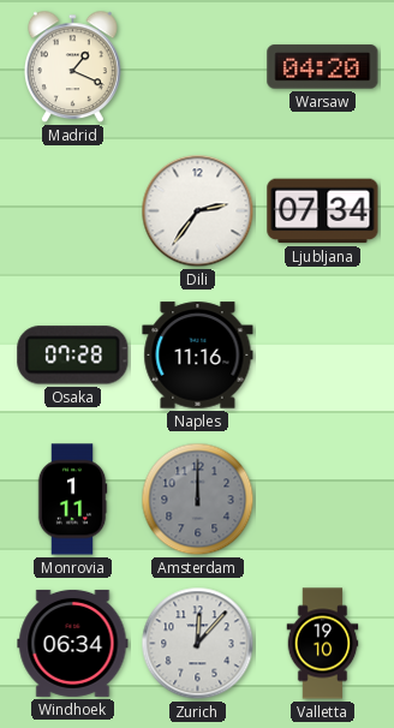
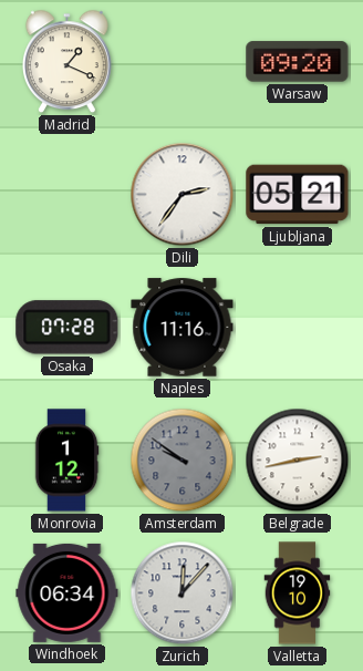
Warsaw: 04:20 -> 09:20 (298, 62)
Ljubljana: 07:34 -> 05:21 (298, 195)
Monrovia: 1:11 -> 1:12 (66, 461)
Amsterdam: 12:00 -> 9:51 (183, 461)
Belgrade: none -> 2:43 (298, 461)
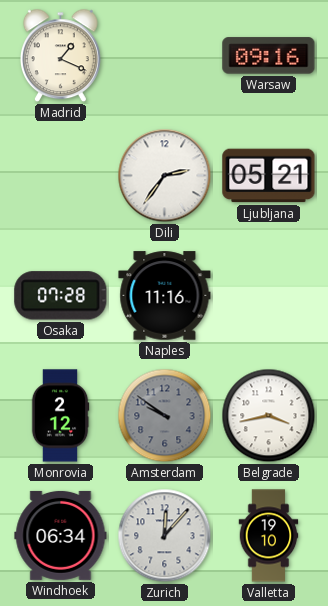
Warsaw: 09:20 -> 09:16 (269, 56)
Monrovia: 1:12 -> 2:12 (60, 416)
Belgrade: 2:43 -> 3:43 (269, 416)
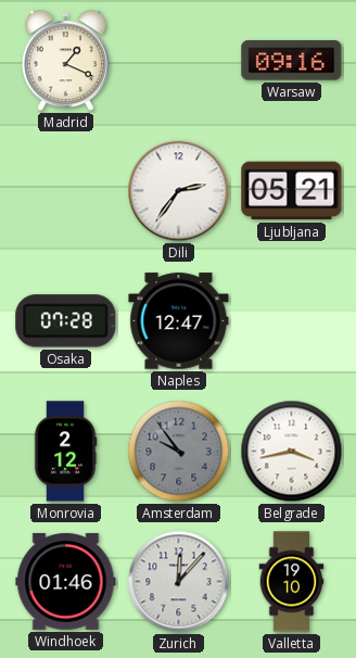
Naples: 11:16 -> 12:47 (179, 321)
Amsterdam: 9:51 -> 9:54 (179, 452)
Windhoek: 06:34 -> 01:46 (66, 581)
